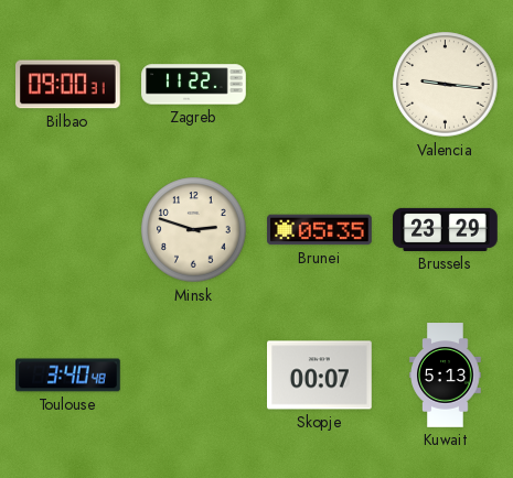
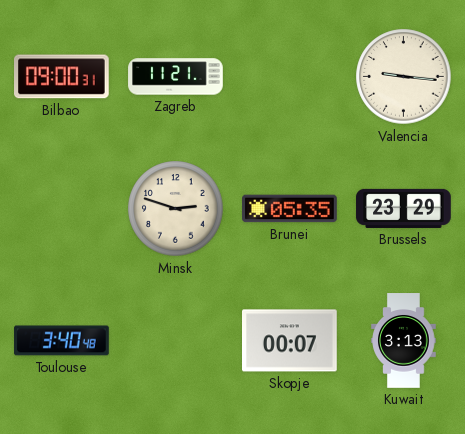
Zagreb: 11:22 -> 11:21 (176, 77)
Kuwait: 5:13 -> 3:13 (404, 341)
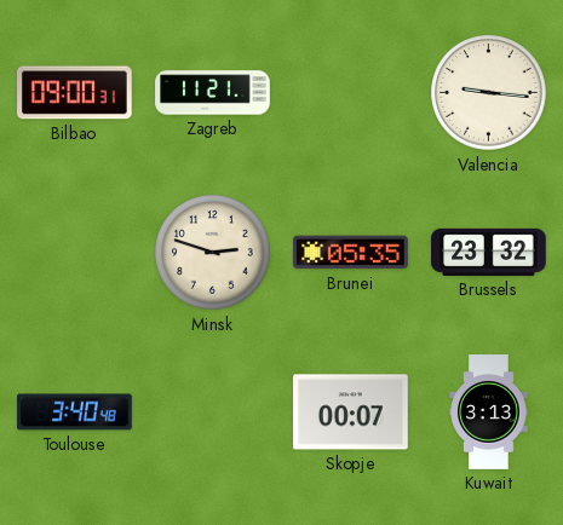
Brussels: 23:29 -> 23:32 (489, 252)
